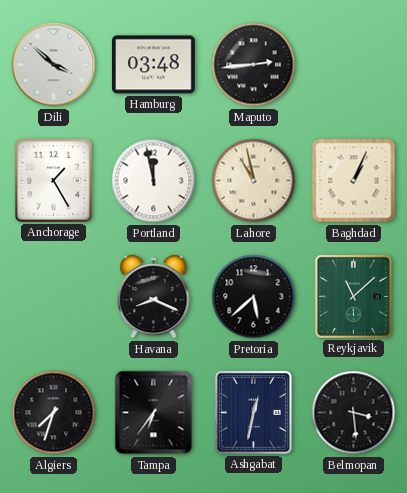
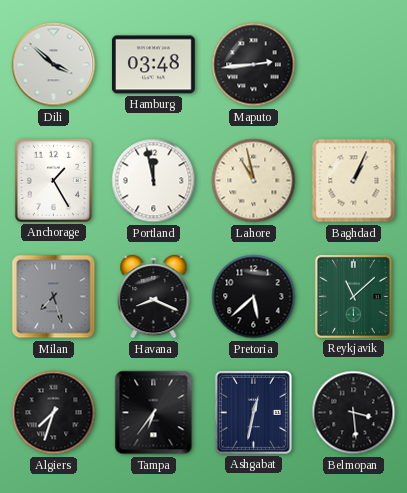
Milan: none -> 7:27 (54, 297)
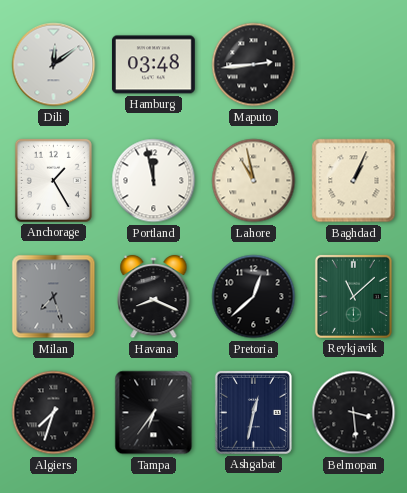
Dili: 3:52 -> 12:09 (54, 65)
Pretoria: 5:38 -> 12:38 (254, 297)
